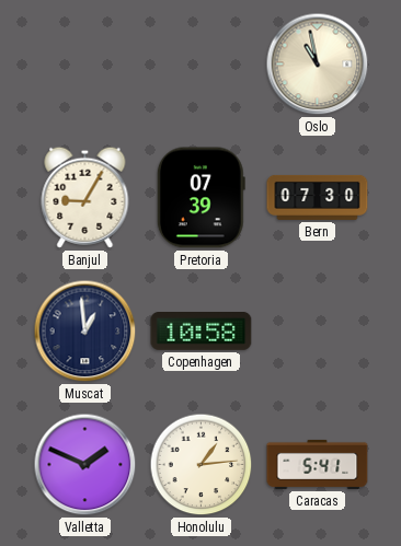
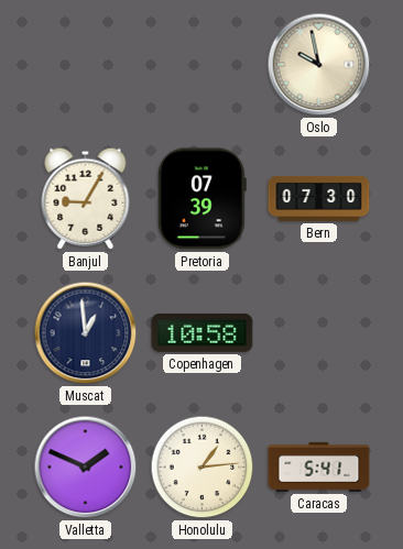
Oslo: 10:58 -> 9:58 (319, 65)
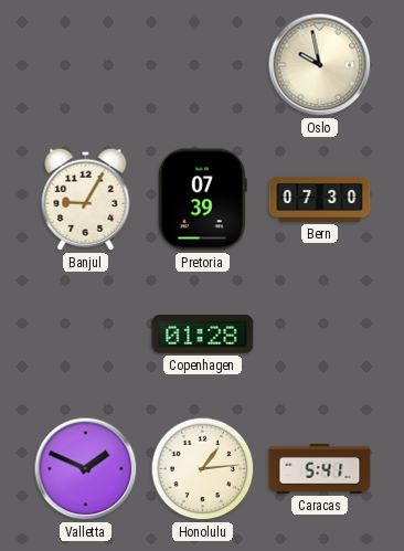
Muscat: 12:59 -> none (86, 333)
Copenhagen: 10:58 -> 01:28 (203, 335)
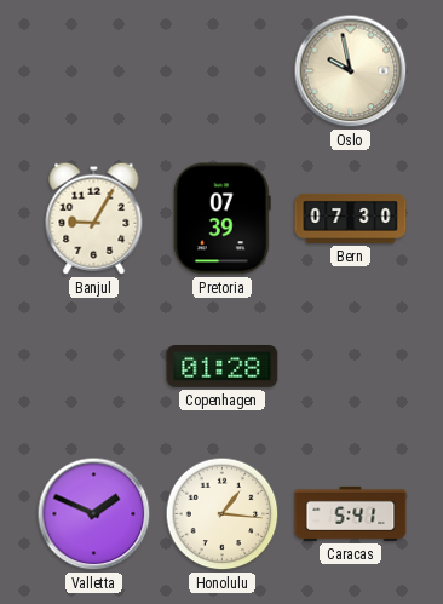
Honolulu: 1:14 -> 1:16 (223, 514)
